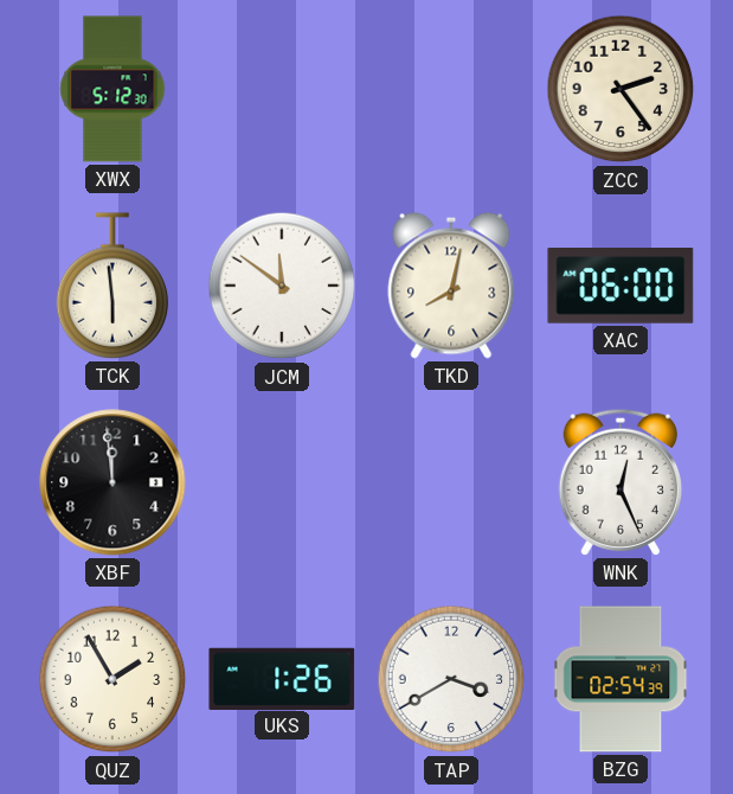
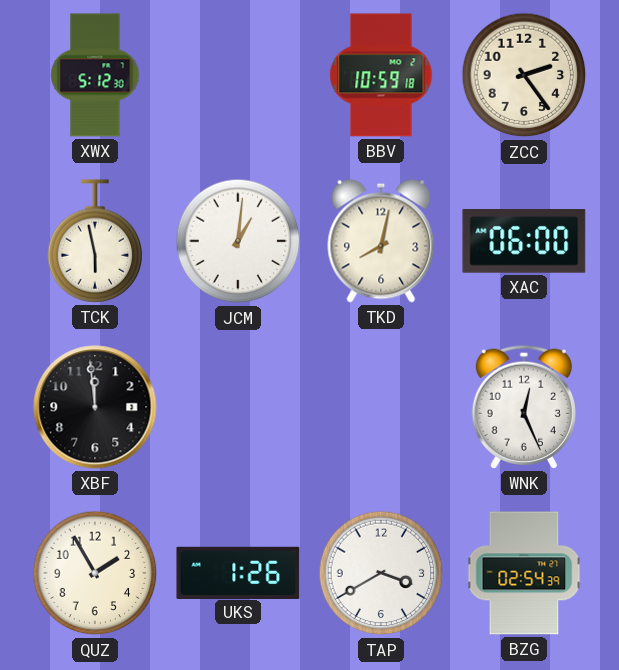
BBV: none -> 10:59 (381, 75)
TCK: 5:59 -> 5:58 (95, 241)
JCM: 11:51 -> 1:01 (238, 241)
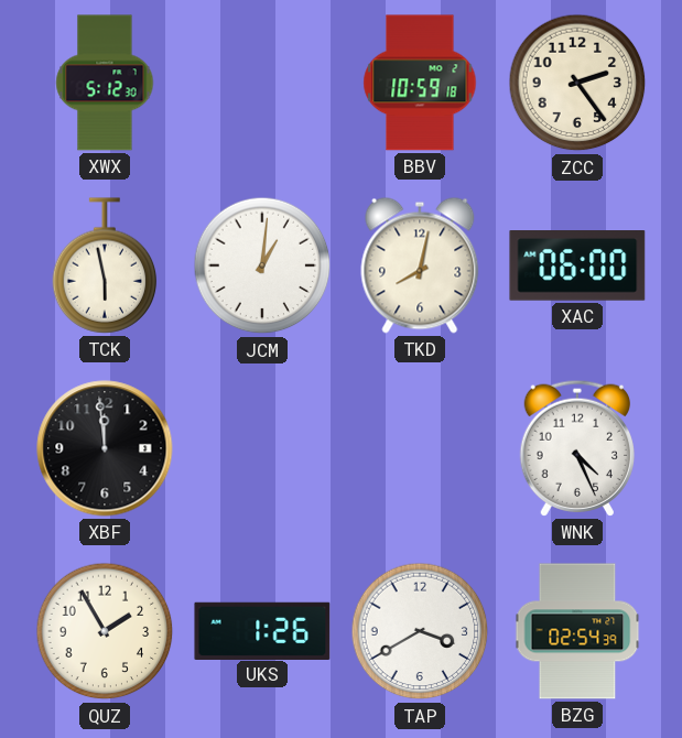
WNK: 12:26 -> 4:26 (576, 448)
